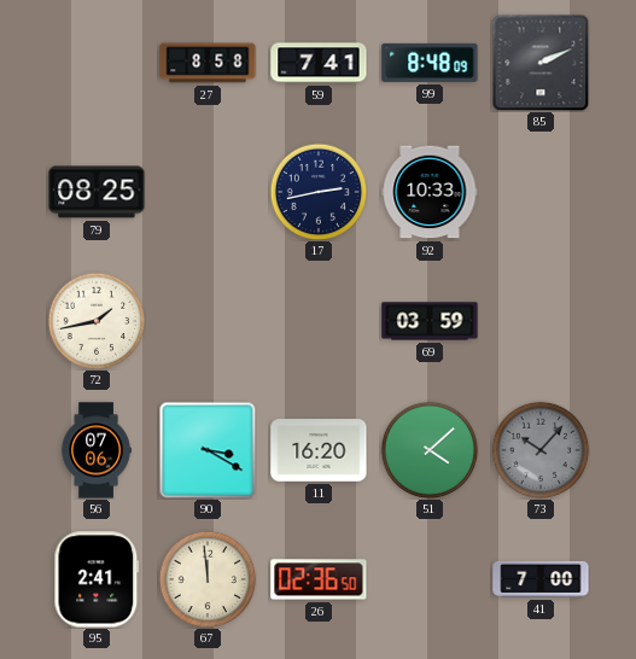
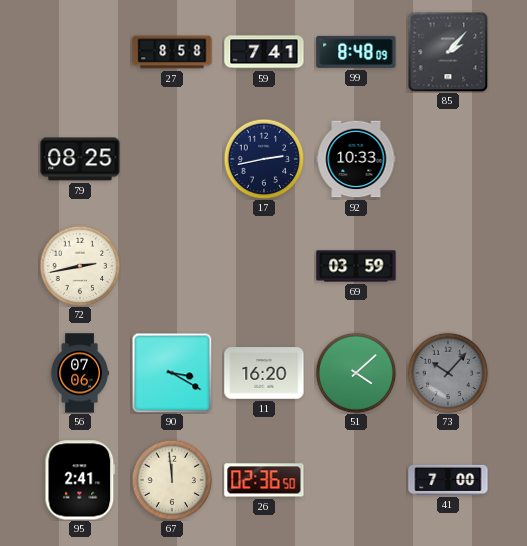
85: 2:11 -> 2:07 (448, 52)
72: 1:43 -> 2:43 (80, 266)
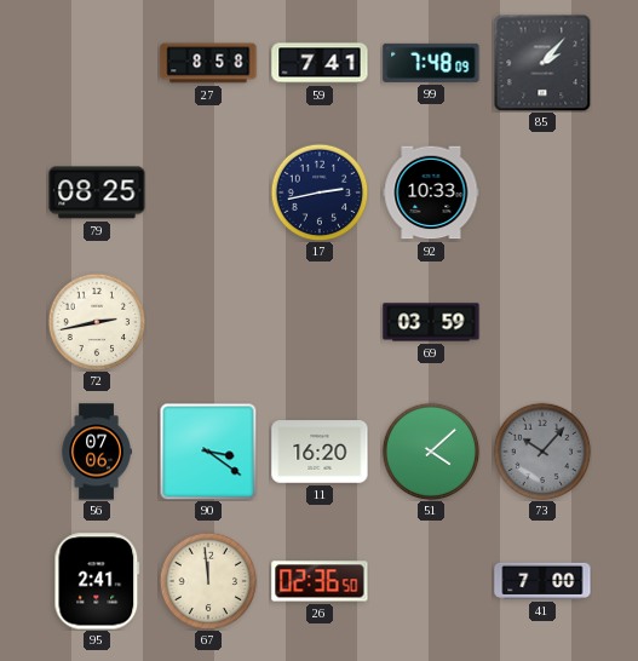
99: 8:48 -> 7:48 (431, 63)
90: 3:20 -> 3:21 (208, 452)
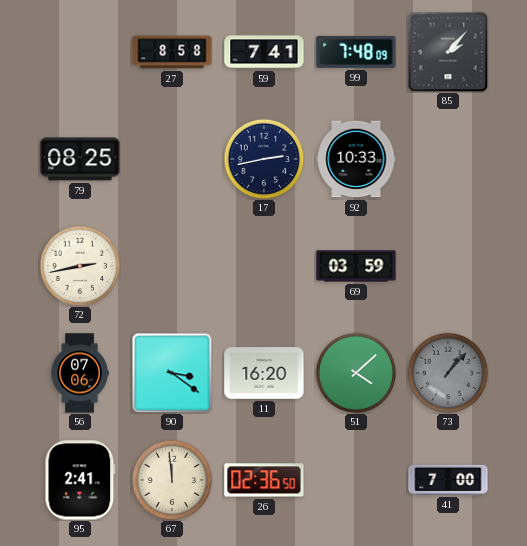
73: 10:07 -> 1:07 (448, 373)
